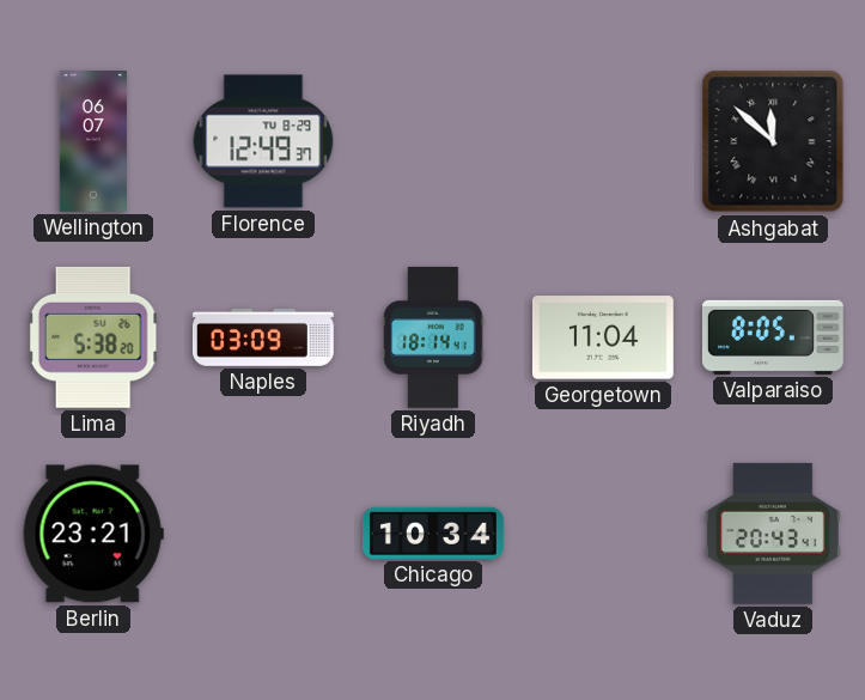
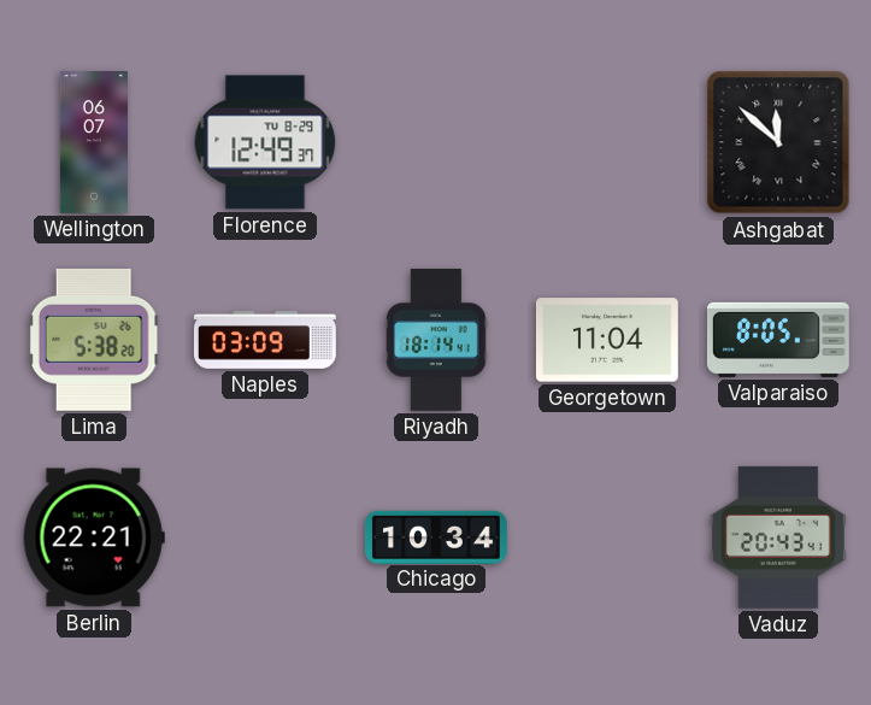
Berlin: 23:21 -> 22:21 (94, 537)
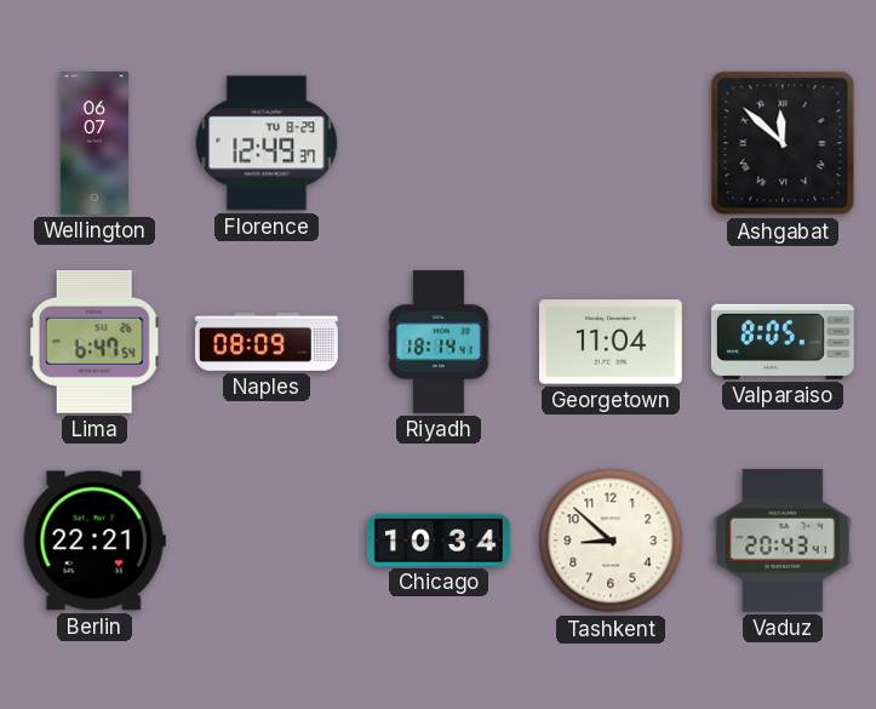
Lima: 5:38 -> 6:47 (95, 342)
Naples: 03:09 -> 08:09 (267, 342)
Tashkent: none -> 8:52 (611, 541)
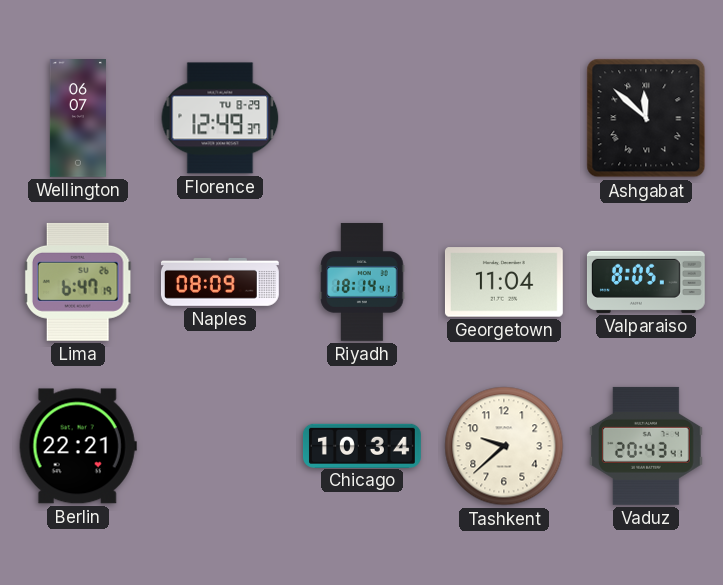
Lima: 6:47:54 -> 6:47:19 (78, 282)
Tashkent: 8:52 -> 9:38 (504, 446)
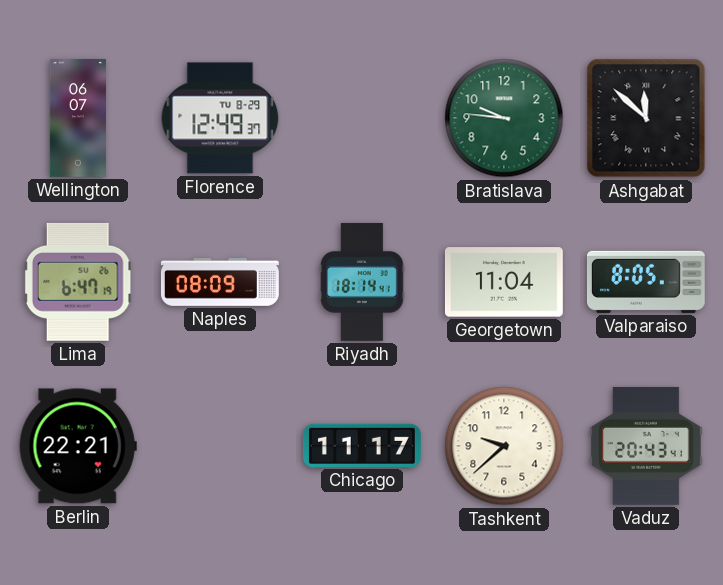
Bratislava: none -> 9:46 (504, 118)
Chicago: 10:34 -> 11:17 (362, 445)
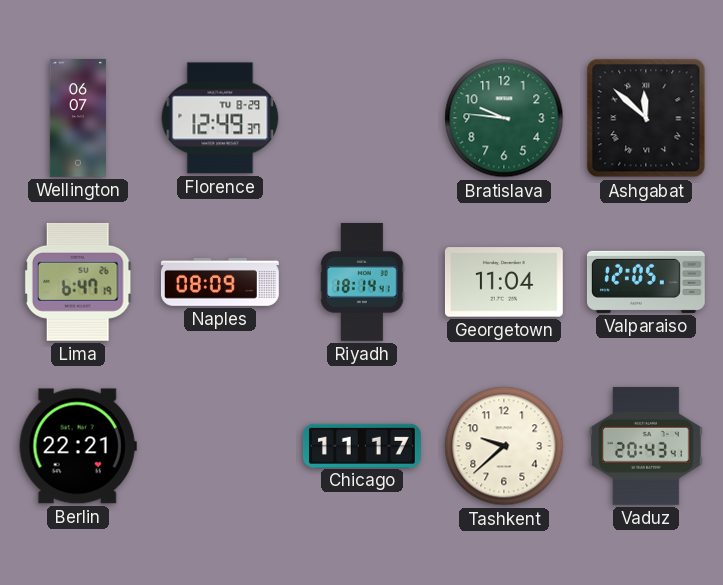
Valparaiso: 8:05 -> 12:05 (646, 282)
